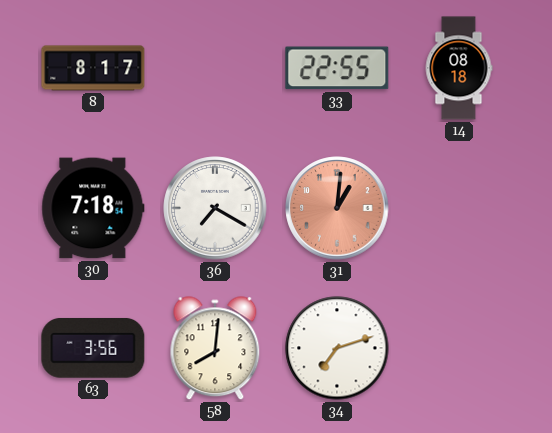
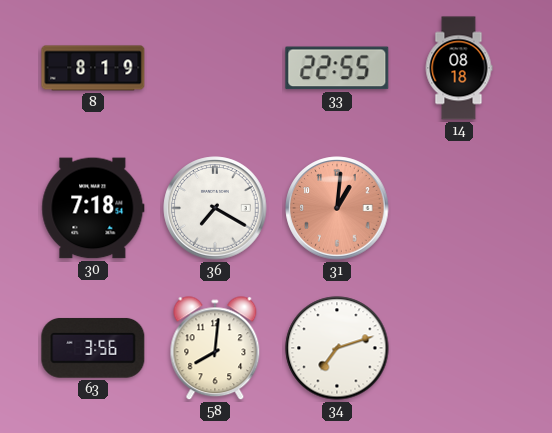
8: 8:17 -> 8:19 (93, 68)
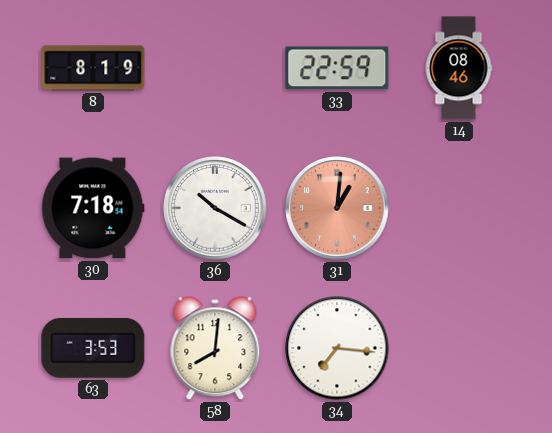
33: 22:55 -> 22:59 (337, 68)
14: 08:18 -> 08:46 (459, 68)
36: 7:20 -> 10:20 (215, 208)
63: 3:56 -> 3:53 (93, 348)
34: 7:12 -> 7:16 (337, 348)
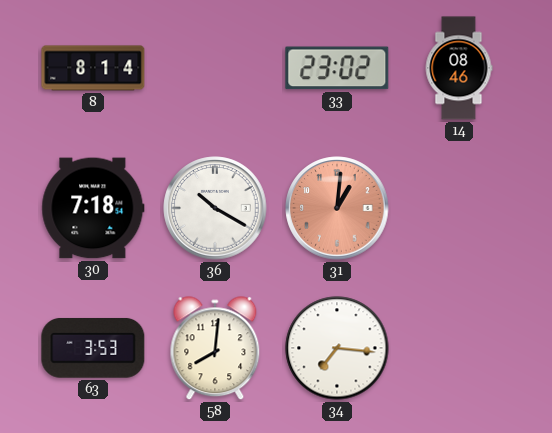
8: 8:19 -> 8:14 (93, 68)
33: 22:59 -> 23:02 (337, 68)
